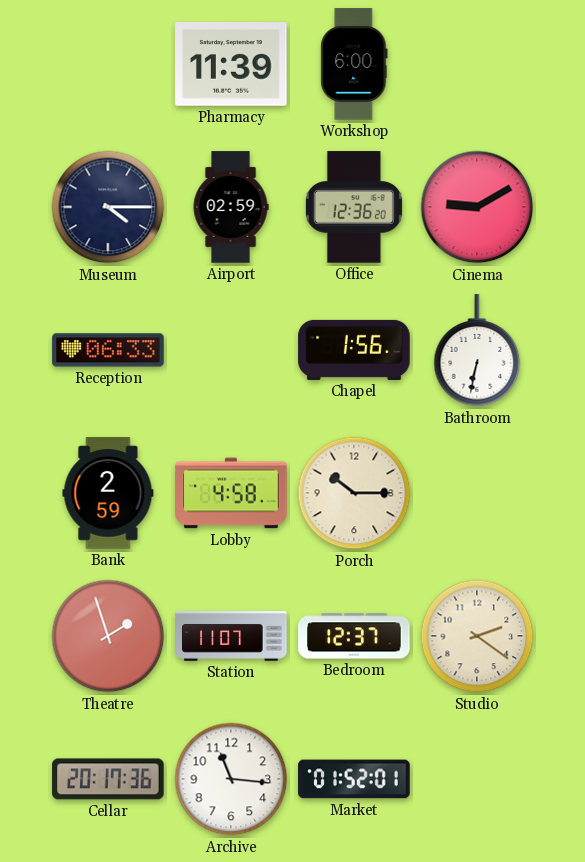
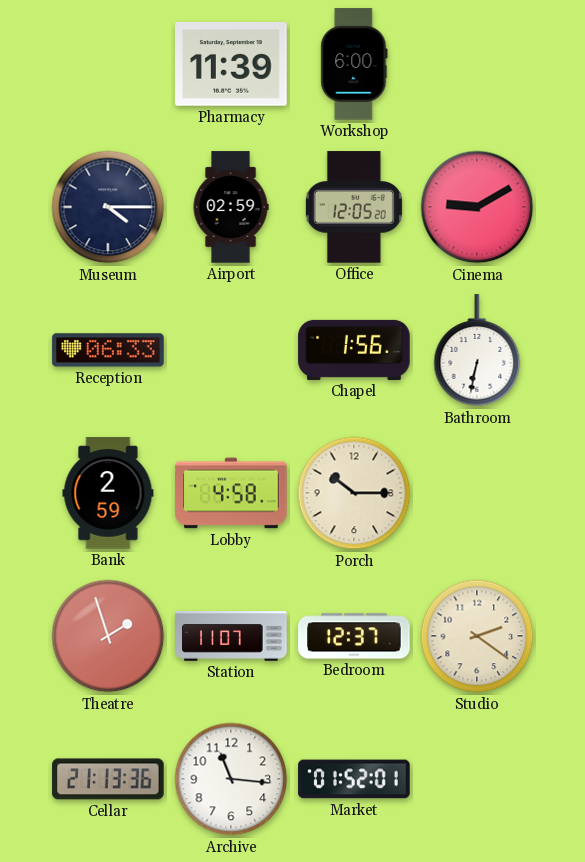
Office: 12:36 -> 12:05 (354, 207)
Cellar: 20:17 -> 21:13 (108, 779)
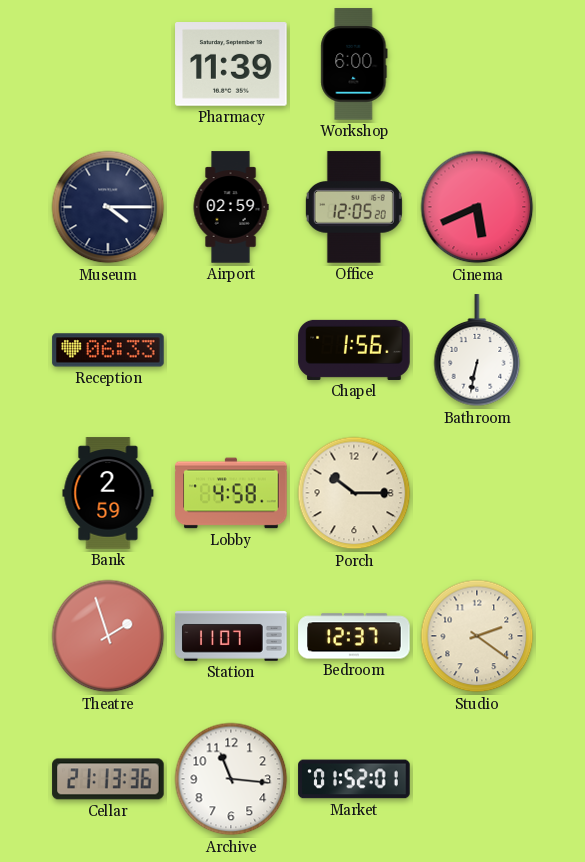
Cinema: 9:10 -> 5:41 (477, 207)
